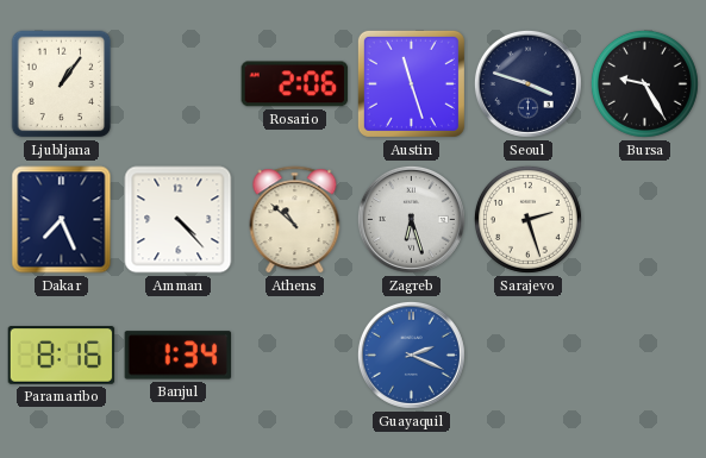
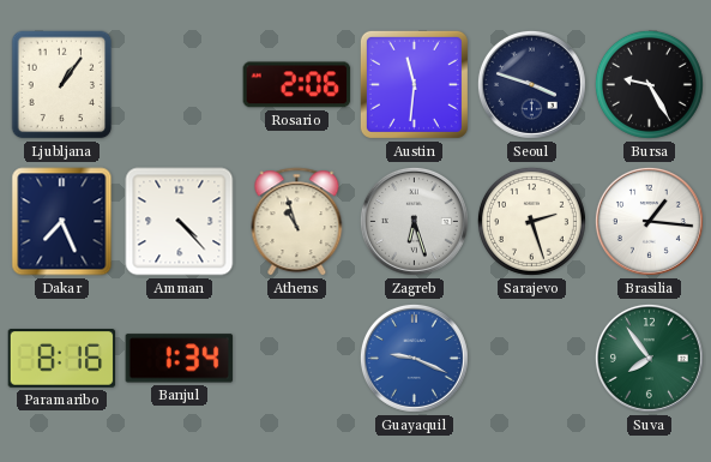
Austin: 11:27 -> 11:31 (414, 84)
Athens: 10:52 -> 10:57 (297, 222)
Brasilia: none -> 1:16 (649, 221)
Guayaquil: 2:19 -> 9:19 (414, 358)
Suva: none -> 7:54 (649, 358)
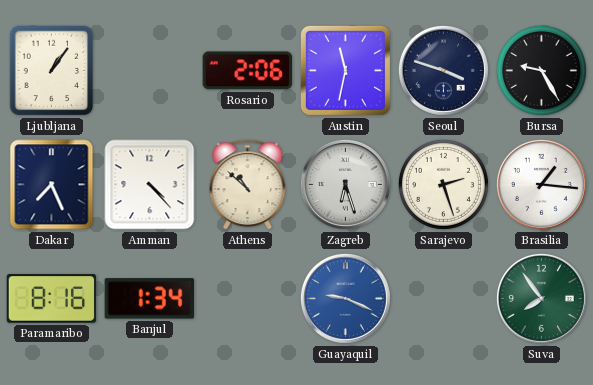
Austin: 11:31 -> 11:32 (345, 70)
Athens: 10:57 -> 10:52 (248, 185)
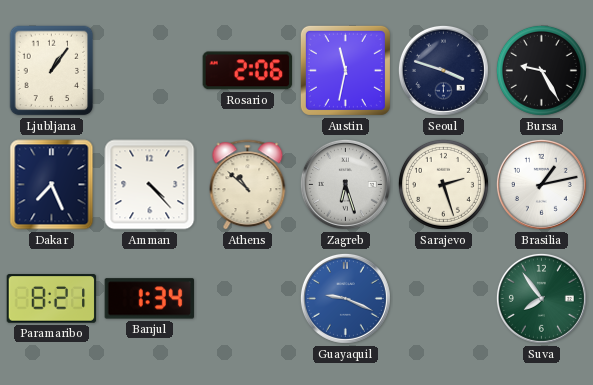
Brasilia: 1:16 -> 1:13 (541, 184)
Paramaribo: 8:16 -> 8:21 (52, 299)
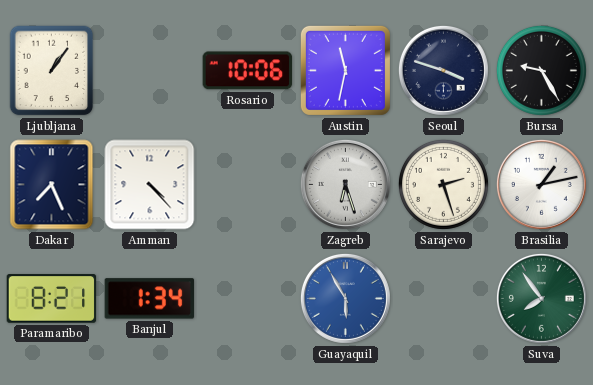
Rosario: 2:06 -> 10:06 (248, 71)
Athens: 10:52 -> none (248, 185)
Guayaquil: 9:19 -> 5:55 (345, 298)
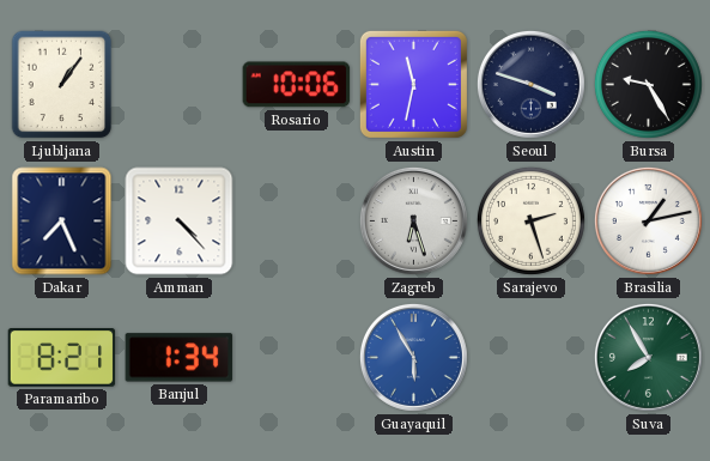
Suva: 7:54 -> 7:55 (648, 357)
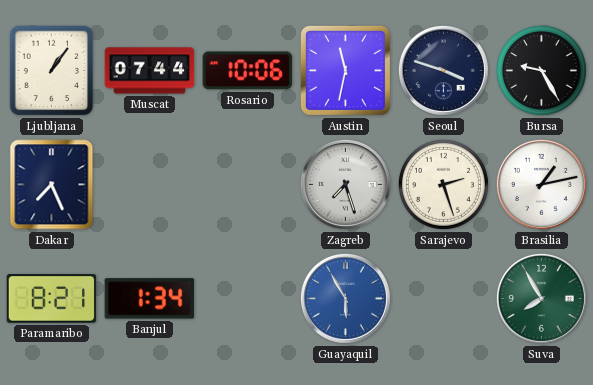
Muscat: none -> 07:44 (150, 71)
Amman: 4:23 -> none (180, 222)
Zagreb: 6:27 -> 7:27 (345, 184)
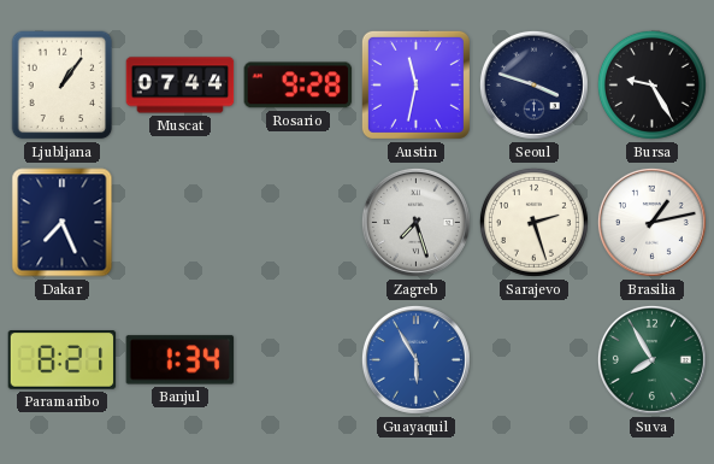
Rosario: 10:06 -> 9:28 (299, 86)
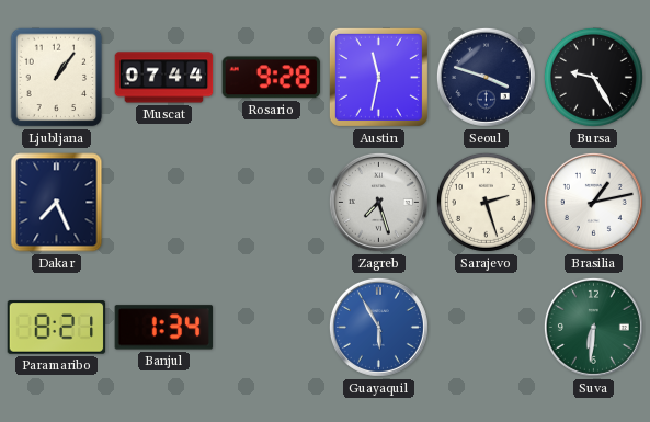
Suva: 7:55 -> 6:31 (593, 327)
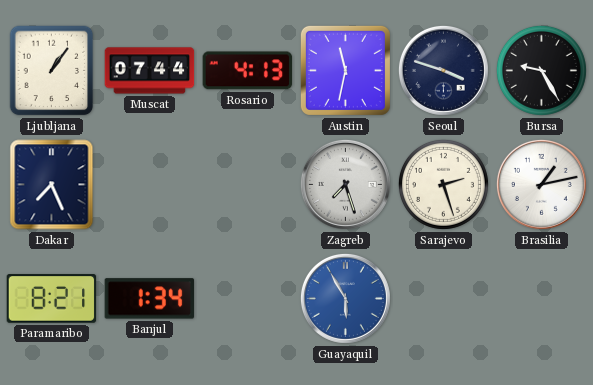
Rosario: 9:28 -> 4:13 (248, 71)
Suva: 6:31 -> none (593, 327)
